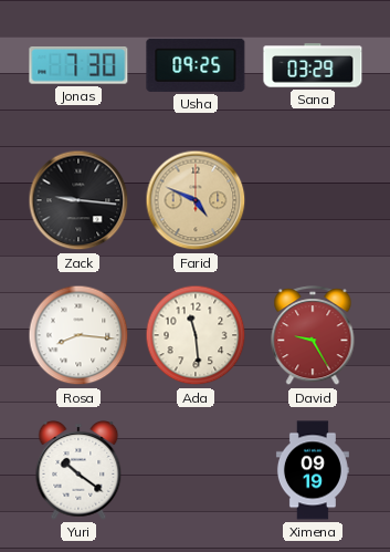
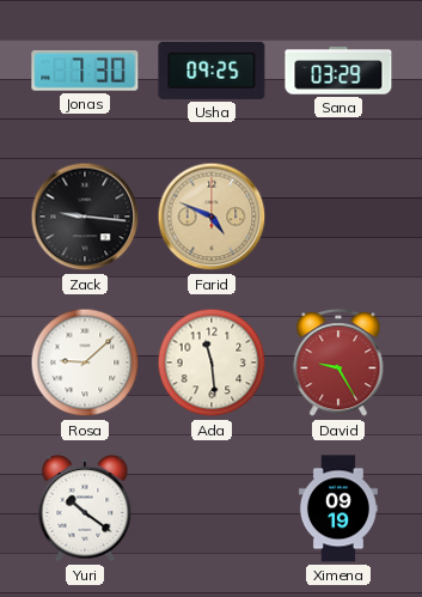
Rosa: 8:16 -> 9:08 (85, 363)
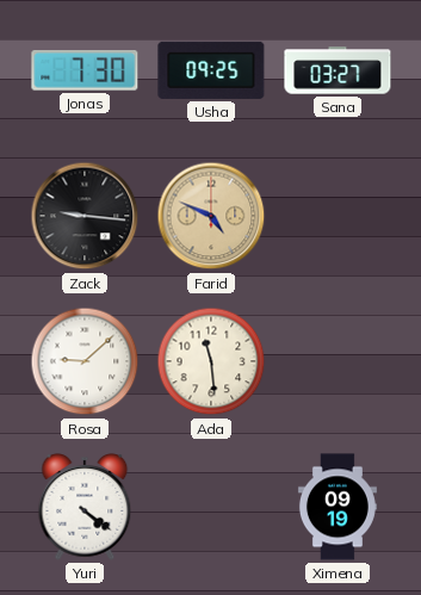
Sana: 03:29 -> 03:27 (338, 70)
David: 9:25 -> none (338, 364)
Yuri: 10:21 -> 4:21 (85, 507)
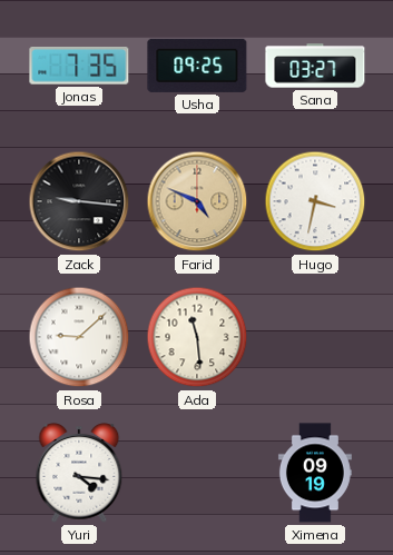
Jonas: 7:30 -> 7:35 (79, 67)
Hugo: none -> 3:32 (315, 201)
Yuri: 4:21 -> 4:16 (79, 473)
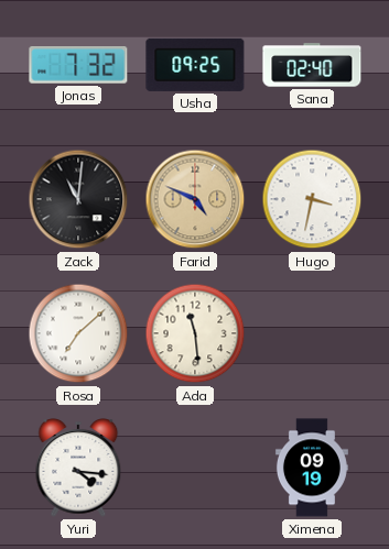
Jonas: 7:35 -> 7:32 (78, 66)
Sana: 03:27 -> 02:40 (312, 65)
Zack: 9:16 -> 11:01 (78, 199)
Rosa: 9:08 -> 7:08 (78, 333)
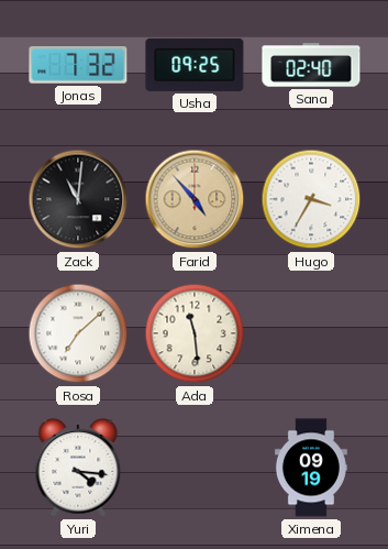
Farid: 4:49 -> 4:53 (195, 199)
Hugo: 3:32 -> 3:35 (311, 199)
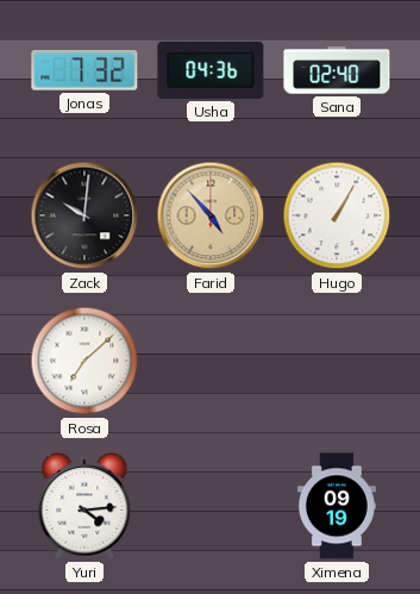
Usha: 09:25 -> 04:36 (211, 70)
Zack: 11:01 -> 10:01 (84, 215)
Hugo: 3:35 -> 1:05 (337, 215)
Ada: 11:29 -> none (195, 333)
Yuri: 4:16 -> 4:14 (84, 506)
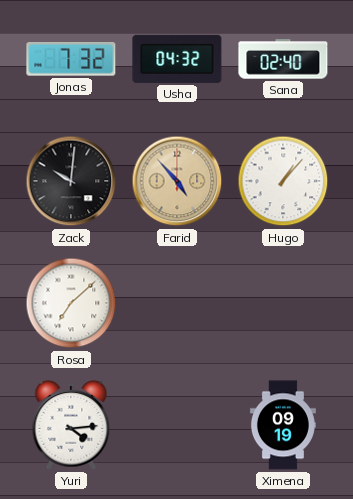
Usha: 04:36 -> 04:32 (177, 59)
Hugo: 1:05 -> 1:07 (283, 181)
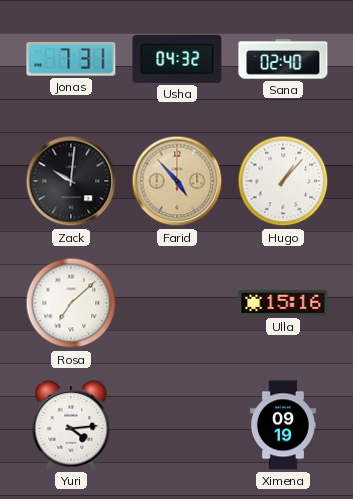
Jonas: 7:32 -> 7:31 (71, 60)
Ulla: none -> 15:16 (283, 303)
